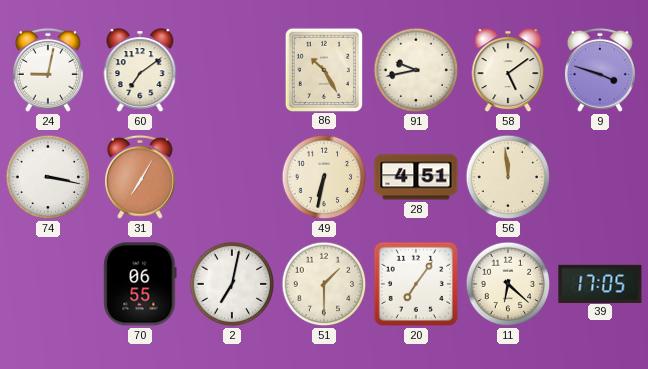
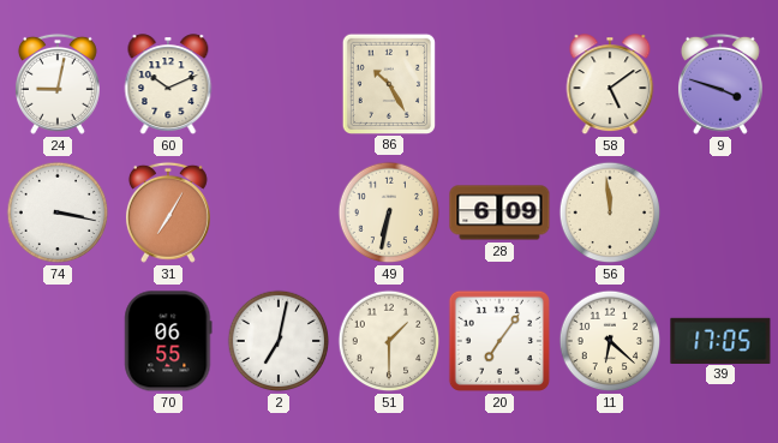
60: 7:09 -> 10:11 (168, 84)
91: 9:43 -> none (416, 70)
28: 4:51 -> 6:09 (499, 212)
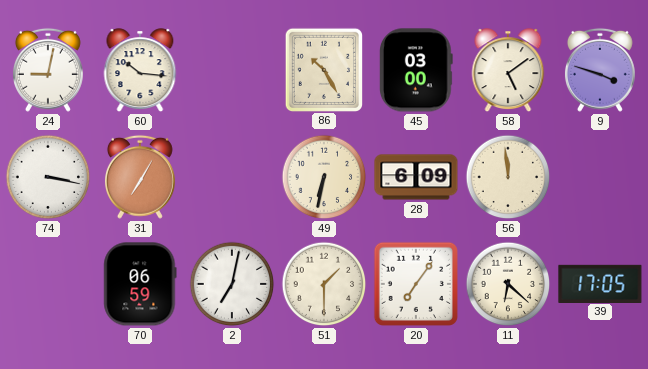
60: 10:11 -> 10:16 (140, 70)
45: none -> 03:00 (416, 70)
70: 06:55 -> 06:59 (140, 284)
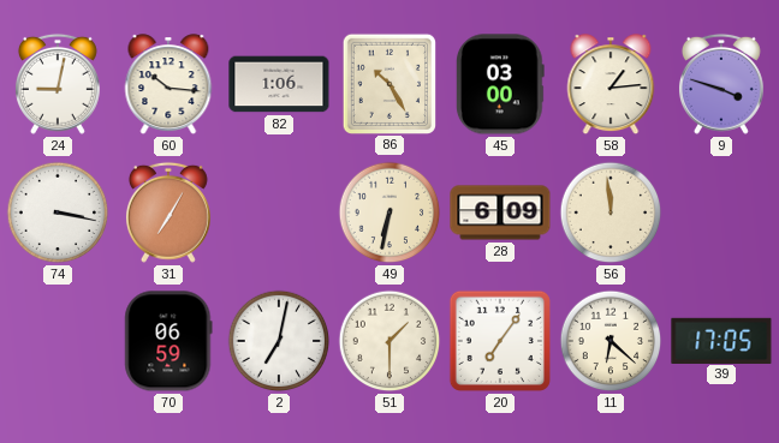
82: none -> 1:06 (279, 84)
58: 5:09 -> 1:14 (611, 84)
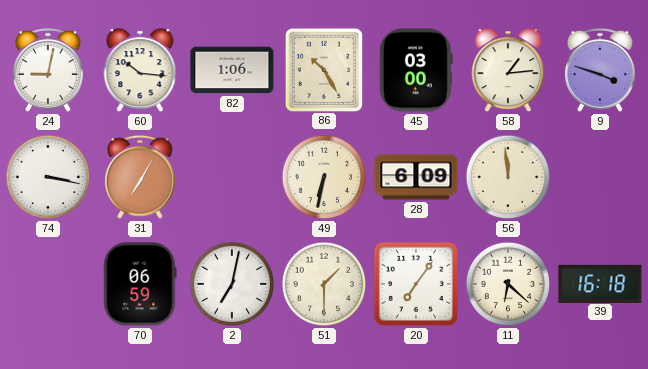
39: 17:05 -> 16:18 (600, 283)
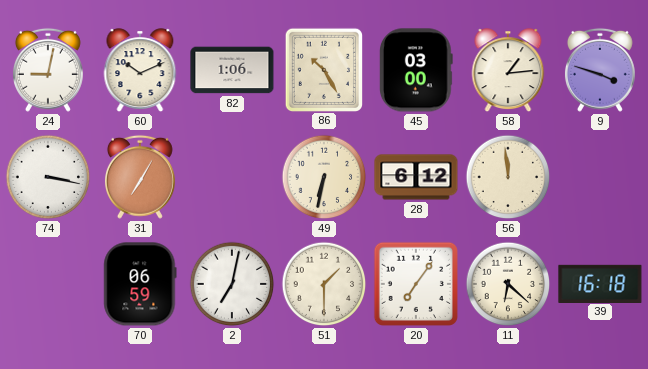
60: 10:16 -> 10:11 (140, 70)
28: 6:09 -> 6:12 (416, 177)
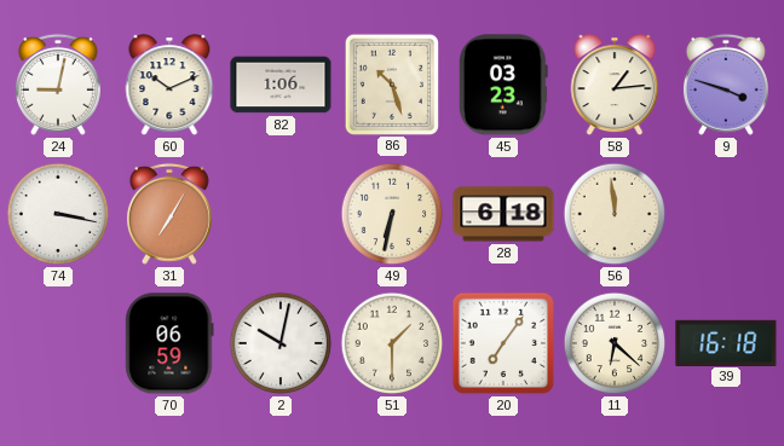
86: 10:25 -> 10:27 (391, 83)
45: 03:00 -> 03:23 (503, 85)
28: 6:12 -> 6:18 (503, 214)
2: 7:02 -> 10:02 (281, 343)
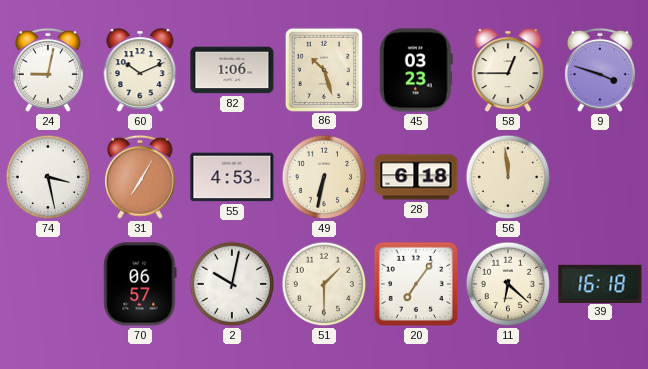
58: 1:14 -> 12:45 (508, 70)
74: 3:17 -> 3:28 (48, 177)
55: none -> 4:53 (232, 177)
70: 06:59 -> 06:57 (140, 284)
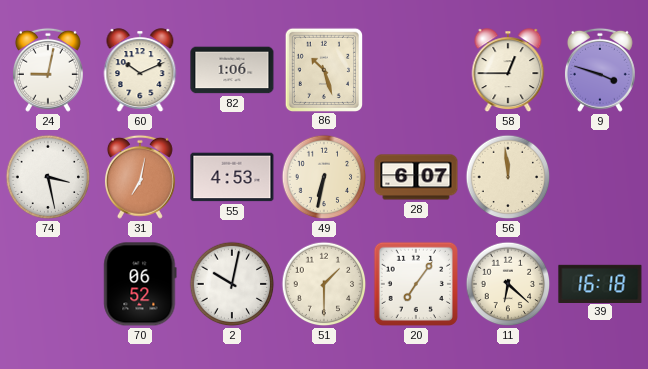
45: 03:23 -> none (416, 70)
31: 7:05 -> 7:02 (140, 177)
28: 6:18 -> 6:07 (416, 177)
70: 06:57 -> 06:52 (140, 284)
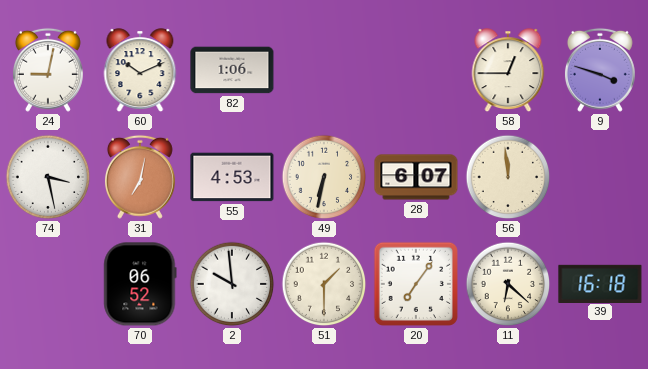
86: 10:27 -> none (323, 69)
2: 10:02 -> 9:59 (232, 284)
